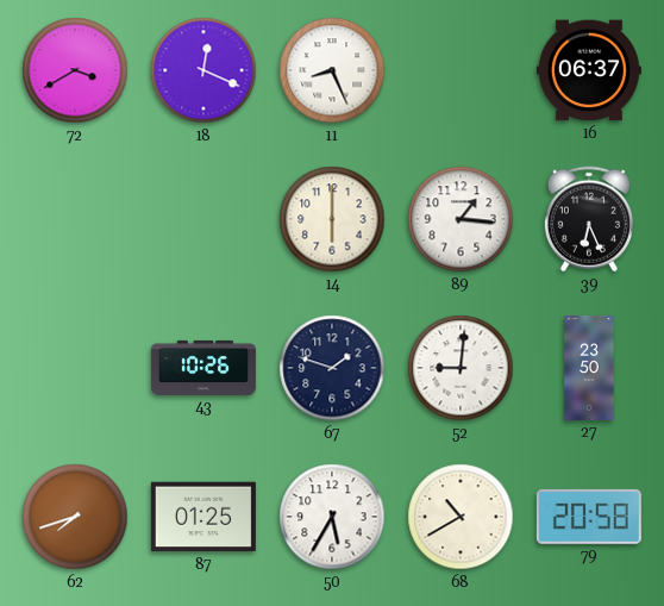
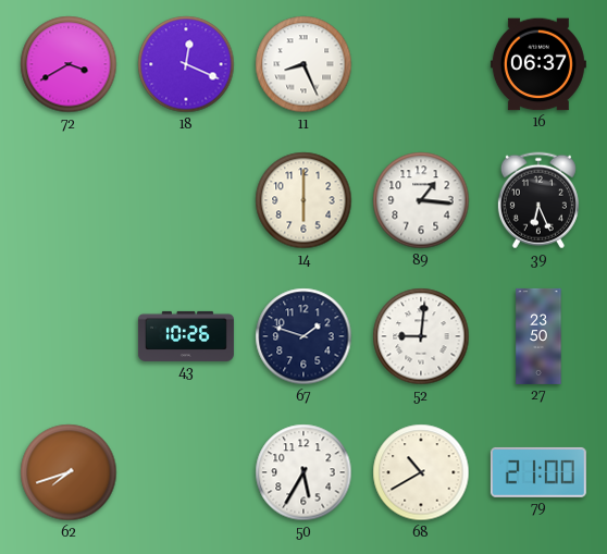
87: 01:25 -> none (203, 517)
79: 20:58 -> 21:00 (538, 472)
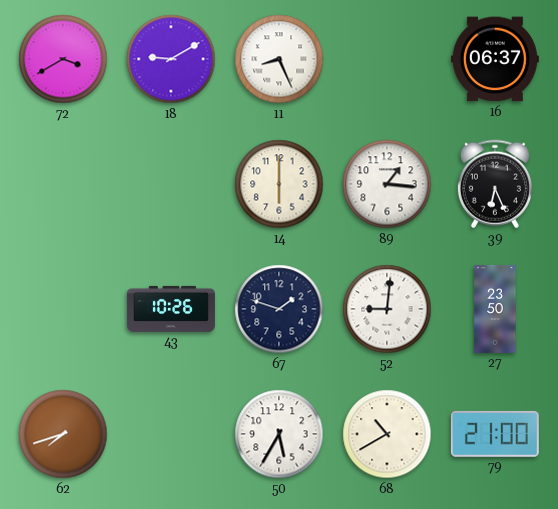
18: 12:19 -> 9:10 (171, 59)
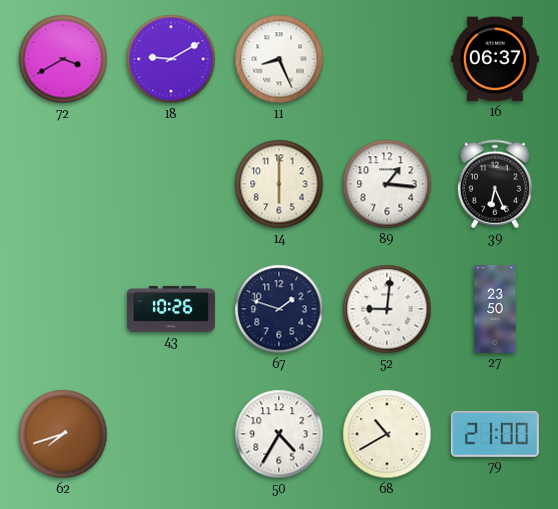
50: 5:35 -> 4:35 (279, 434)
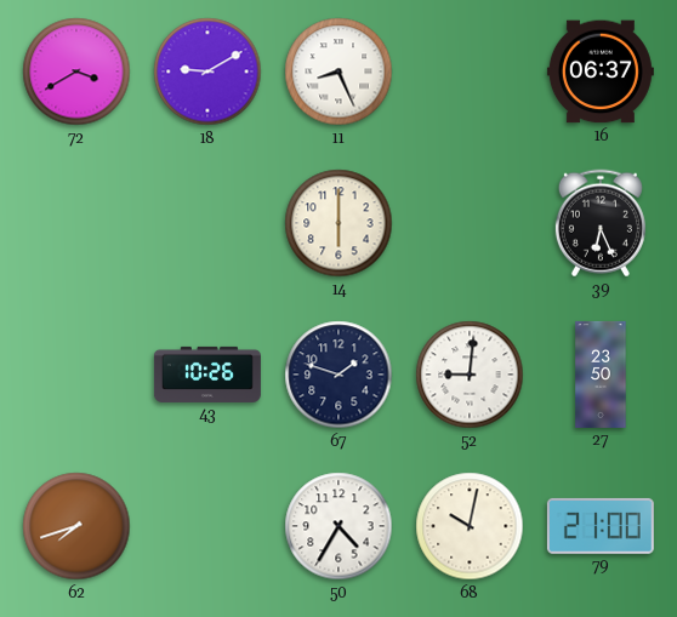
89: 1:16 -> none (387, 184)
68: 10:40 -> 10:02 (470, 526)
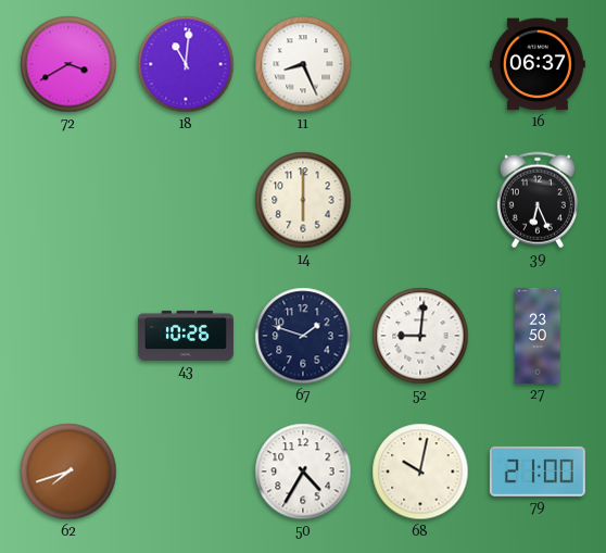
18: 9:10 -> 11:01 (186, 64)
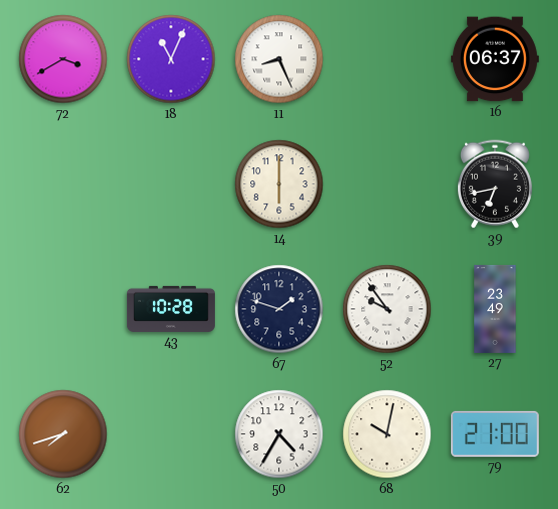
18: 11:01 -> 11:04 (171, 59)
39: 6:26 -> 6:43 (495, 184)
43: 10:26 -> 10:28 (171, 309)
52: 9:01 -> 9:54 (387, 309)
27: 23:50 -> 23:49 (495, 309)
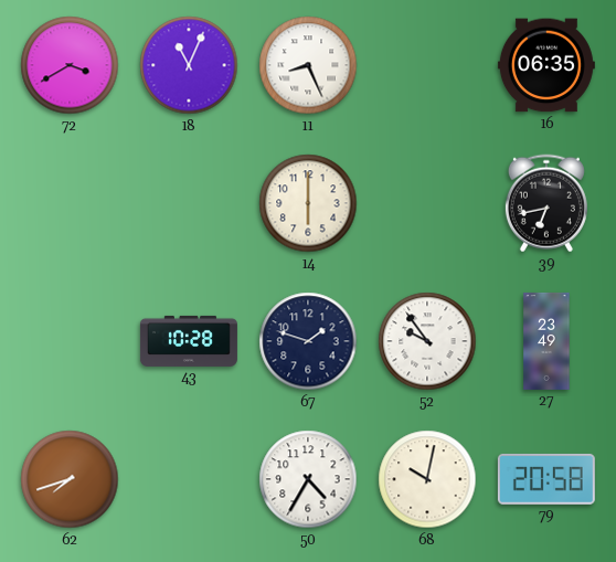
16: 06:37 -> 06:35 (546, 65)
79: 21:00 -> 20:58 (546, 479)
